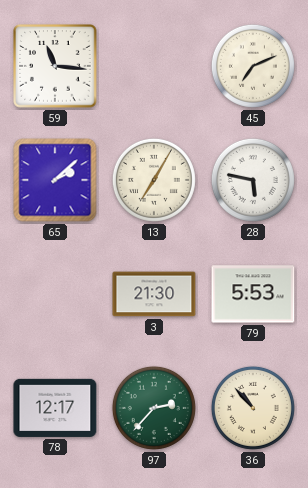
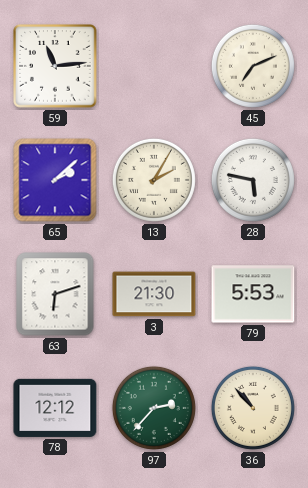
59: 11:16 -> 11:14 (55, 66)
13: 7:05 -> 2:05 (154, 180)
63: none -> 6:12 (55, 294)
78: 12:17 -> 12:12 (55, 408)
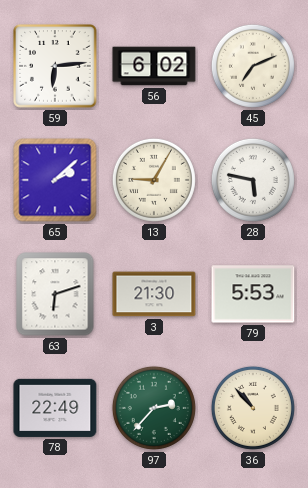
59: 11:14 -> 6:14 (55, 66)
56: none -> 6:02 (154, 66)
13: 2:05 -> 9:05 (154, 180)
78: 12:12 -> 22:49 (55, 408)
